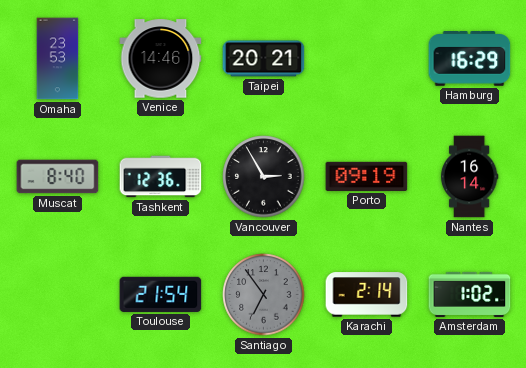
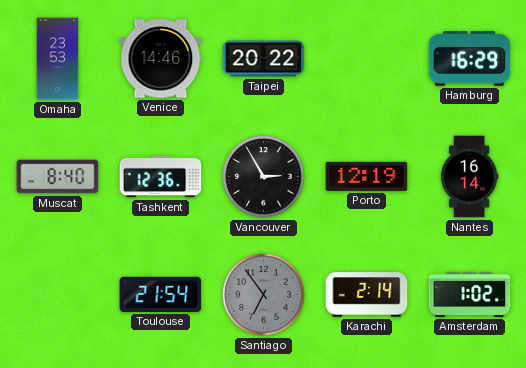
Taipei: 20:21 -> 20:22 (264, 59)
Porto: 09:19 -> 12:19 (367, 176)
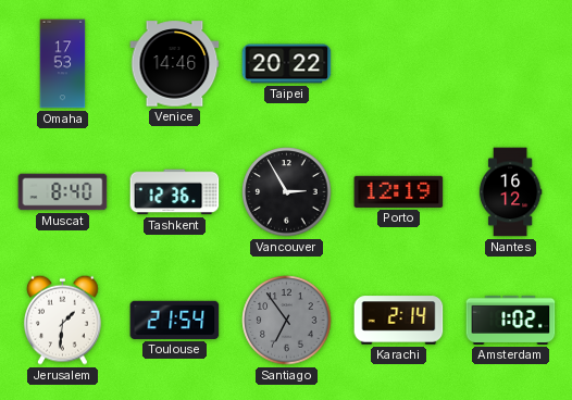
Omaha: 23:53 -> 17:53 (63, 64)
Hamburg: 16:29 -> none (470, 59)
Nantes: 16:14 -> 16:12 (510, 192)
Jerusalem: none -> 1:31 (63, 320)
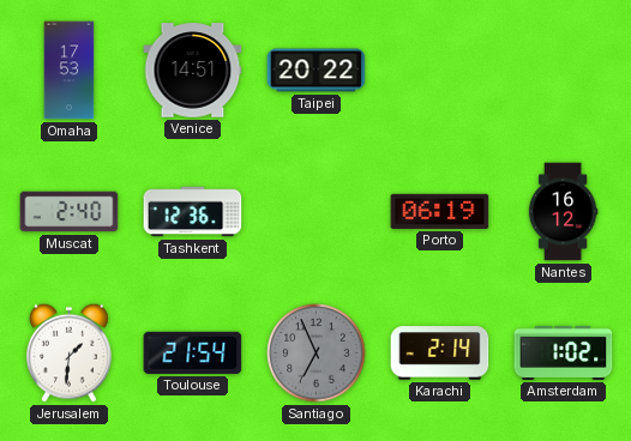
Venice: 14:46 -> 14:51 (193, 71)
Muscat: 8:40 -> 2:40 (70, 212)
Vancouver: 2:55 -> none (287, 192)
Porto: 12:19 -> 06:19 (440, 211)
Santiago: 6:54 -> 6:56 (317, 354)
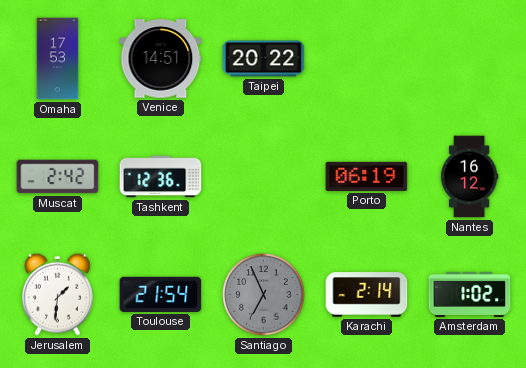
Muscat: 2:40 -> 2:42 (58, 177)
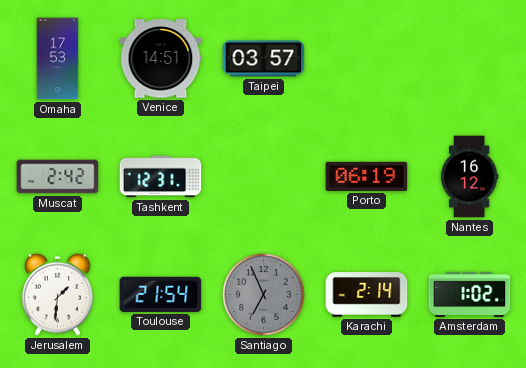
Taipei: 20:22 -> 03:57 (264, 59)
Tashkent: 12:36 -> 12:31 (161, 177)
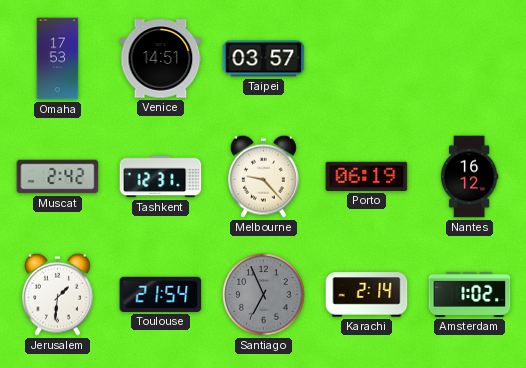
Melbourne: none -> 9:23 (264, 176)
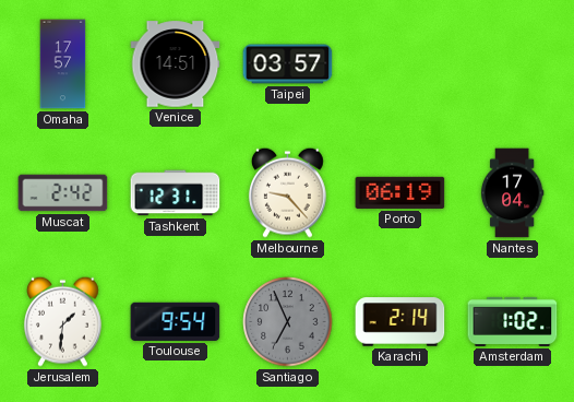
Omaha: 17:53 -> 17:57 (63, 64)
Nantes: 16:12 -> 17:04 (512, 193)
Toulouse: 21:54 -> 9:54 (176, 321)
